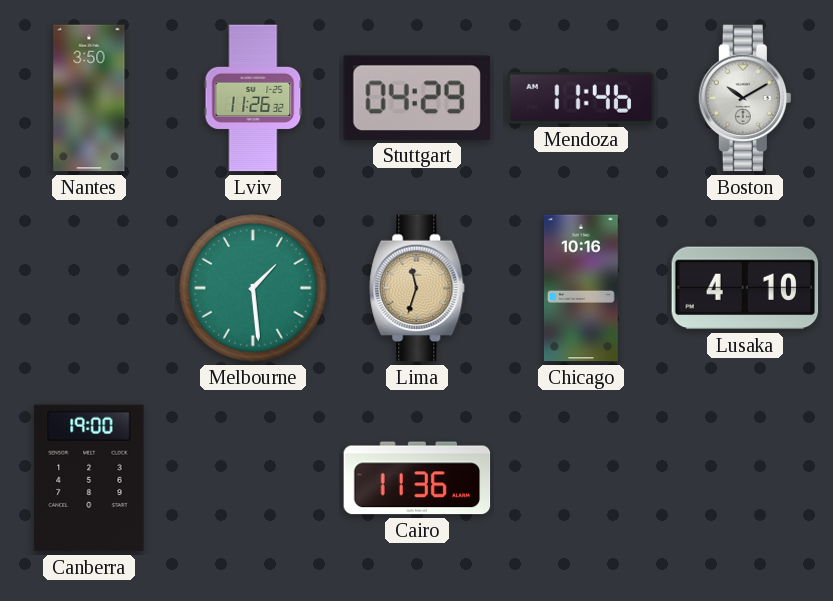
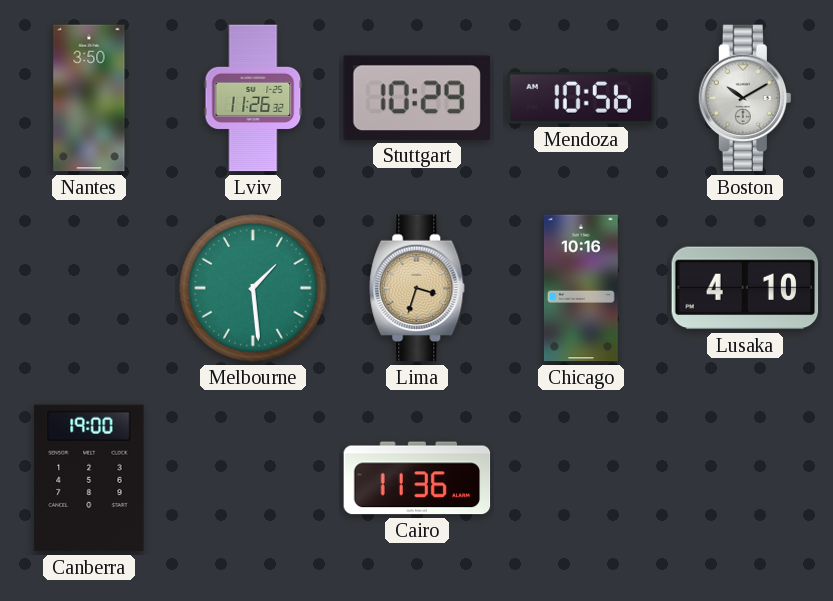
Stuttgart: 04:29 -> 10:29 (417, 98)
Mendoza: 11:46 -> 10:56 (580, 99)
Lima: 11:33 -> 3:33 (417, 288)
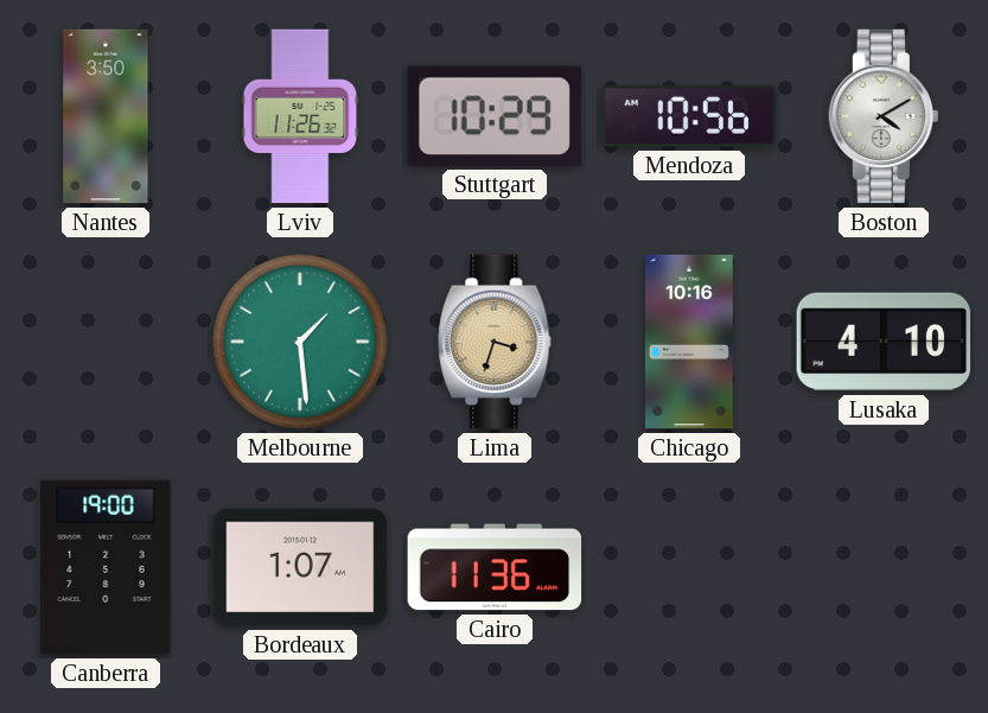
Boston: 10:10 -> 4:10 (882, 116)
Bordeaux: none -> 1:07 (300, 567)
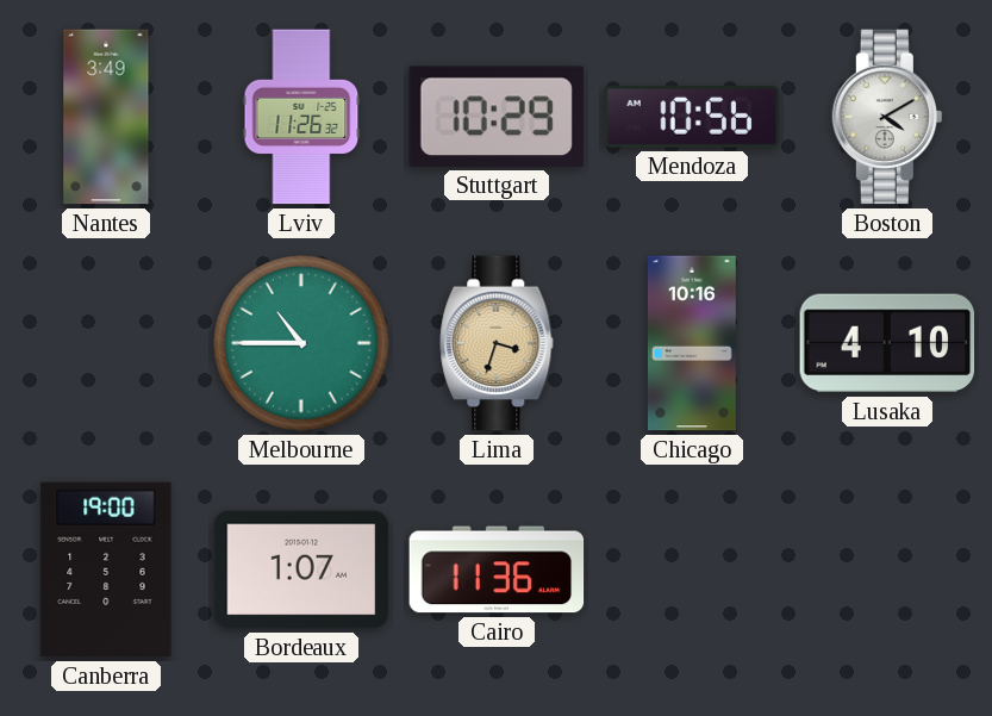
Nantes: 3:50 -> 3:49 (106, 117)
Melbourne: 1:29 -> 10:45 (301, 343)
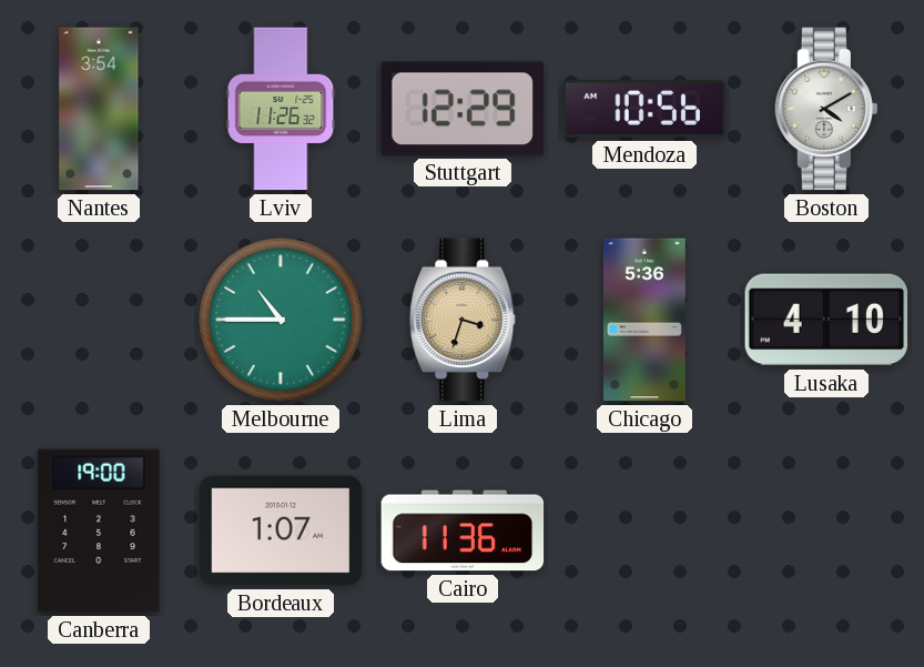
Nantes: 3:49 -> 3:54 (99, 109)
Stuttgart: 10:29 -> 12:29 (463, 109)
Chicago: 10:16 -> 5:36 (644, 320)
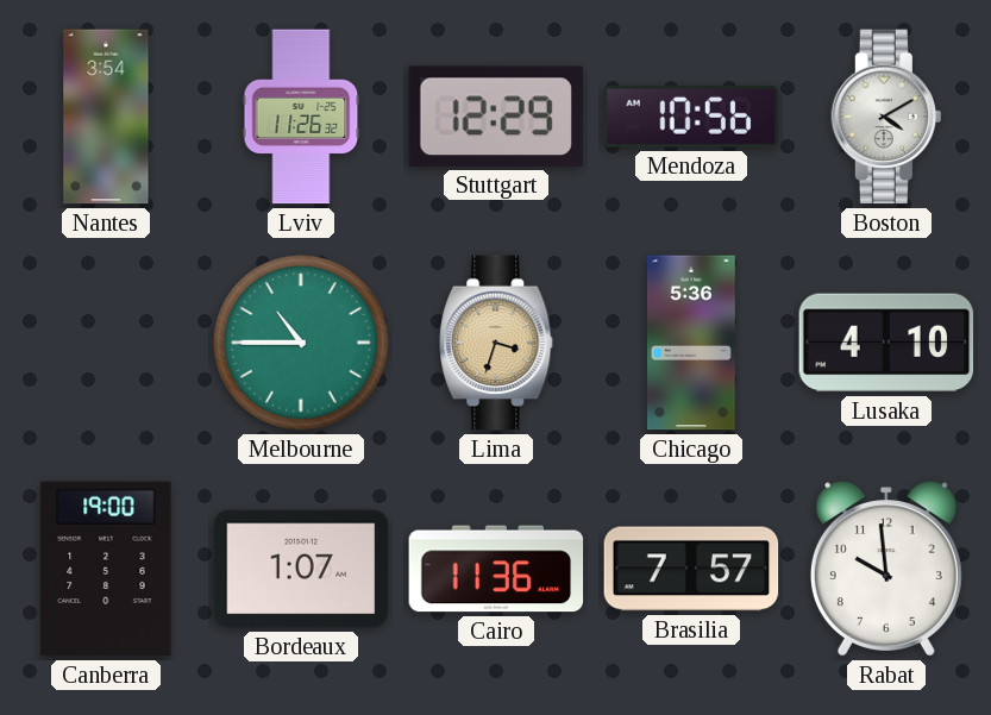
Brasilia: none -> 7:57 (691, 569)
Rabat: none -> 9:59 (886, 569)
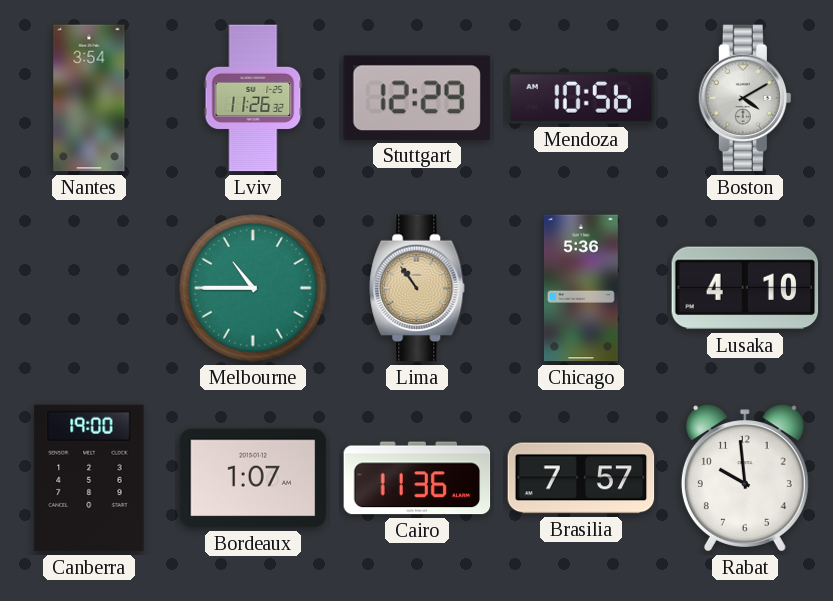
Lima: 3:33 -> 10:54 (417, 288)
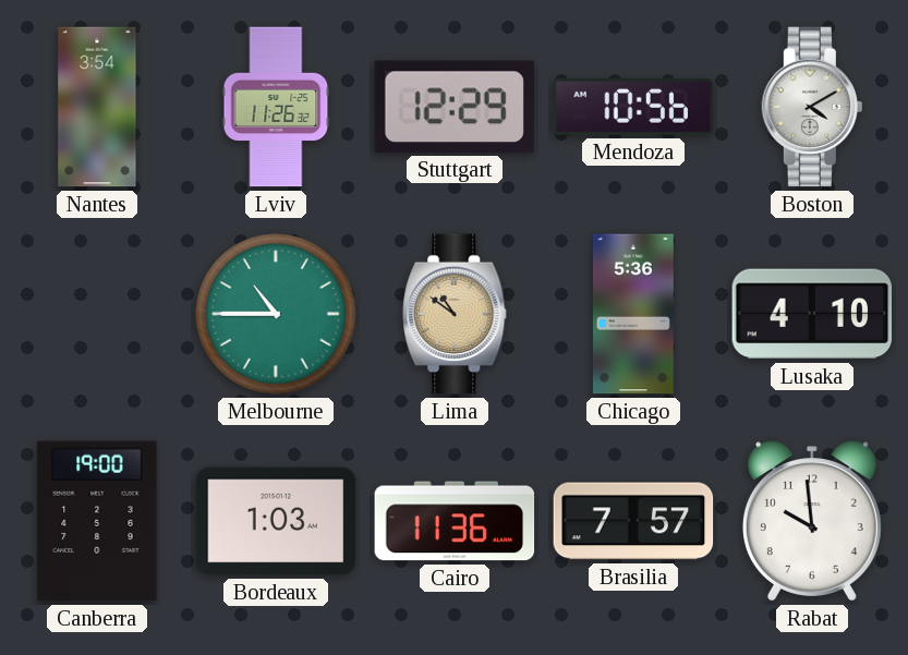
Lima: 10:54 -> 10:51 (455, 314)
Bordeaux: 1:07 -> 1:03 (276, 521)
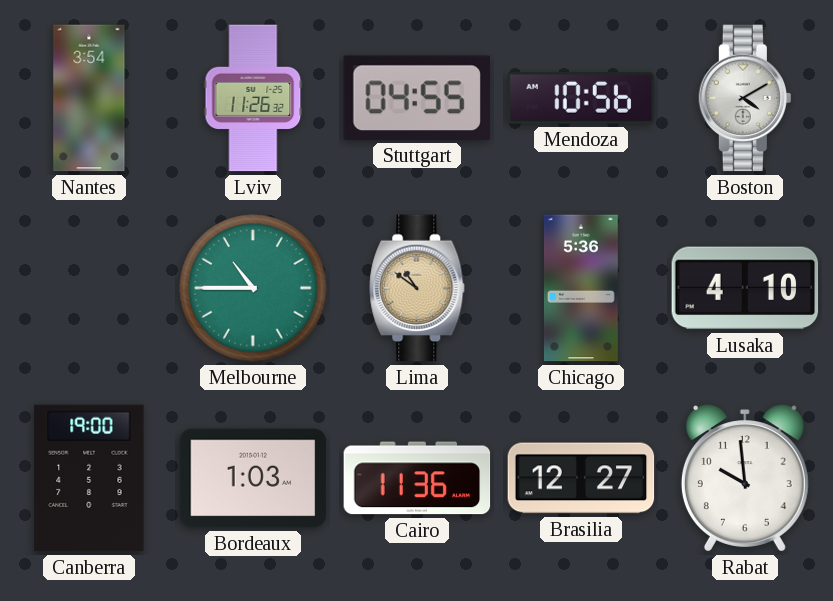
Stuttgart: 12:29 -> 04:55 (417, 98)
Brasilia: 7:57 -> 12:27 (581, 478)
